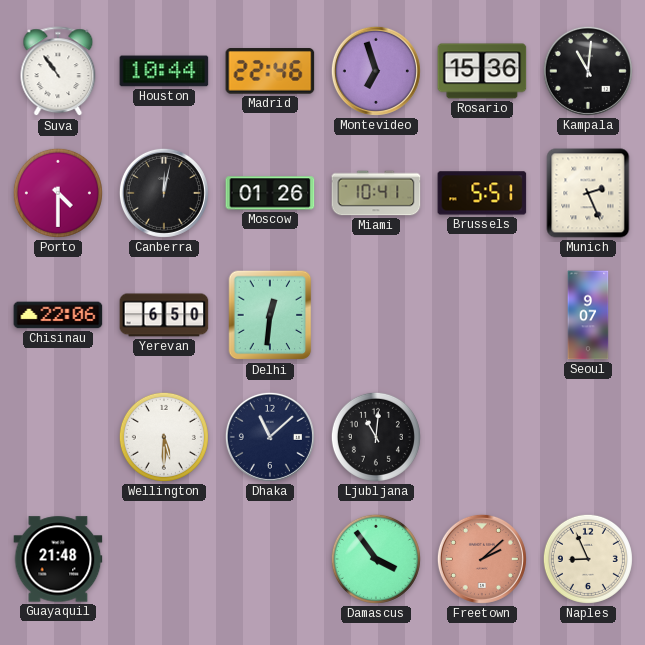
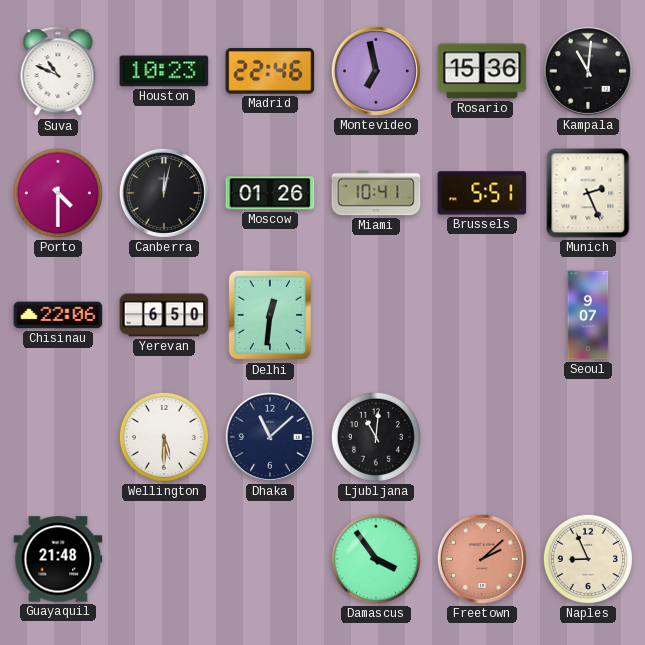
Suva: 10:54 -> 10:49 (58, 72)
Houston: 10:44 -> 10:23 (164, 71)
Montevideo: 6:57 -> 6:58 (376, 71)
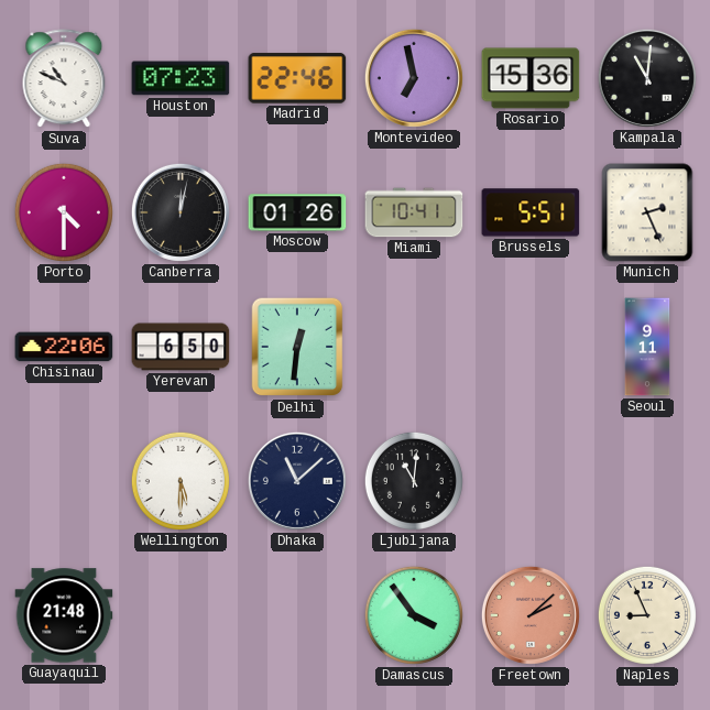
Houston: 10:23 -> 07:23 (181, 78)
Seoul: 9:07 -> 9:11 (647, 347)
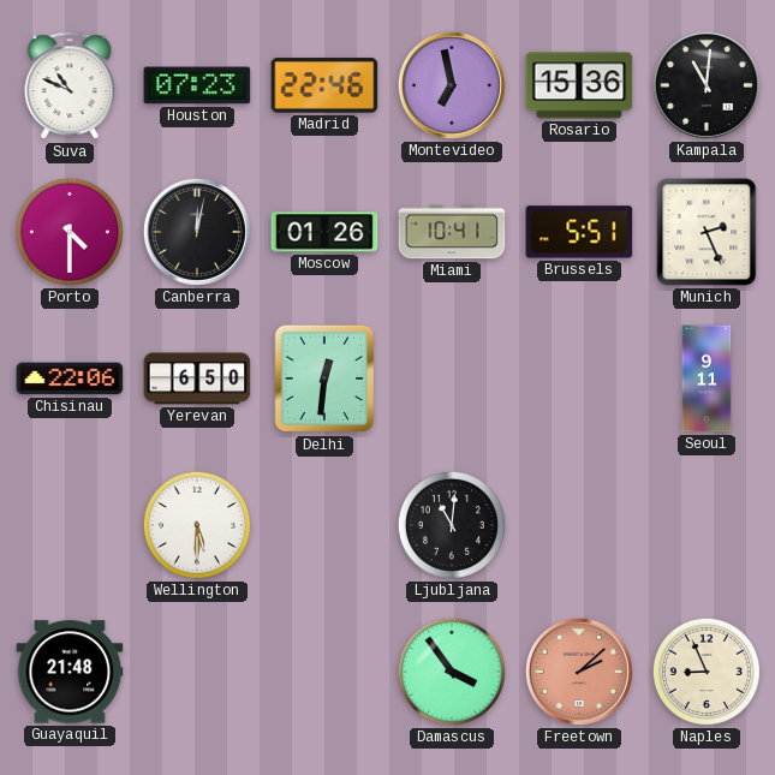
Dhaka: 11:08 -> none (297, 481)
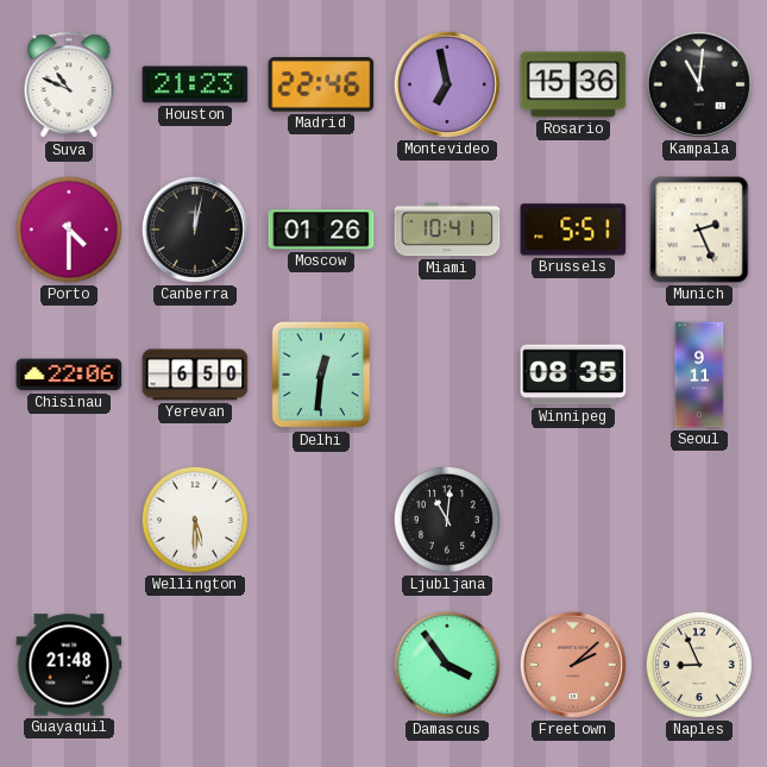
Houston: 07:23 -> 21:23 (195, 84)
Winnipeg: none -> 08:35 (573, 375)
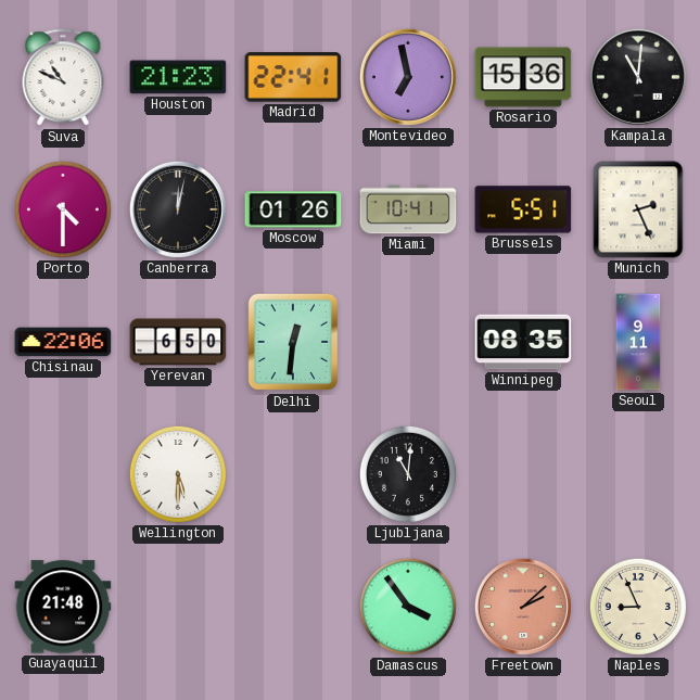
Madrid: 22:46 -> 22:41 (293, 77)
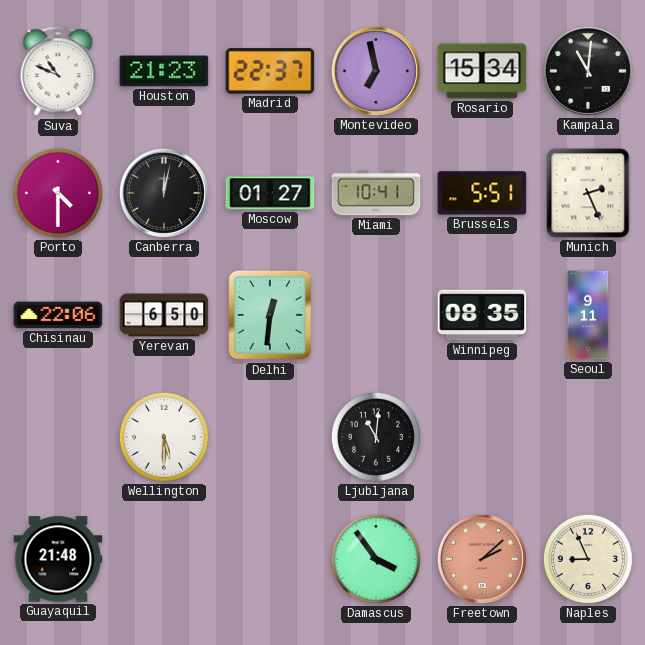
Madrid: 22:41 -> 22:37 (270, 71)
Rosario: 15:36 -> 15:34 (482, 71)
Moscow: 01:26 -> 01:27 (270, 193)
